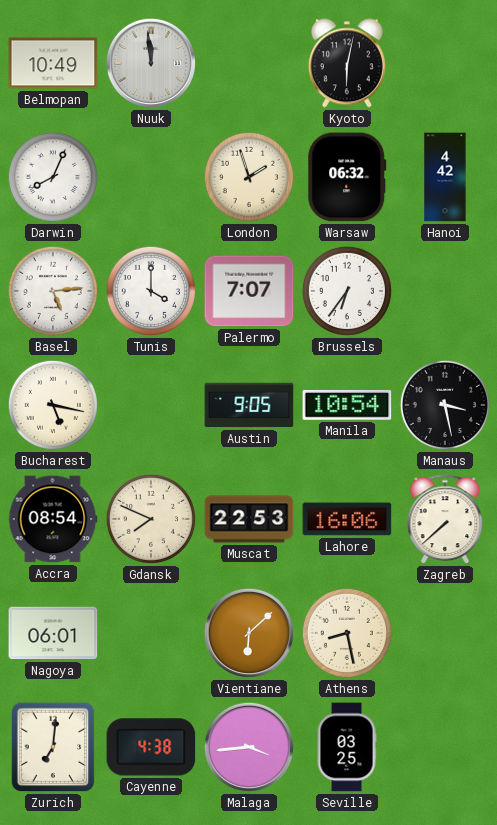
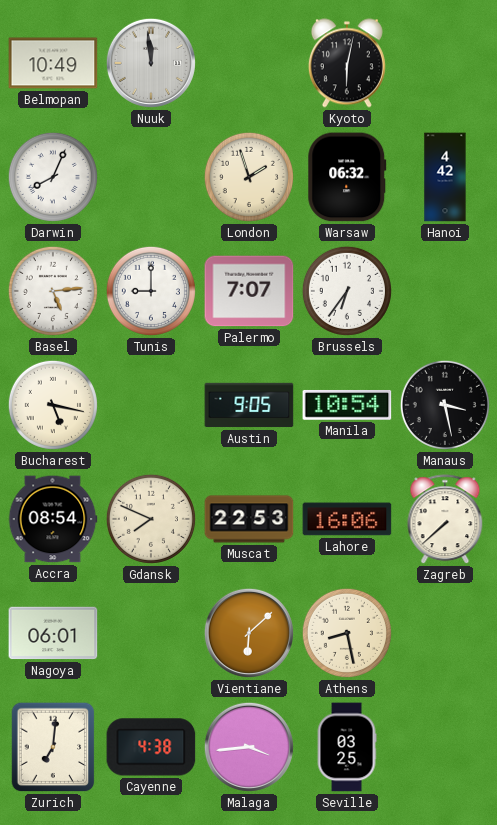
Tunis: 4:00 -> 9:00 (151, 291)
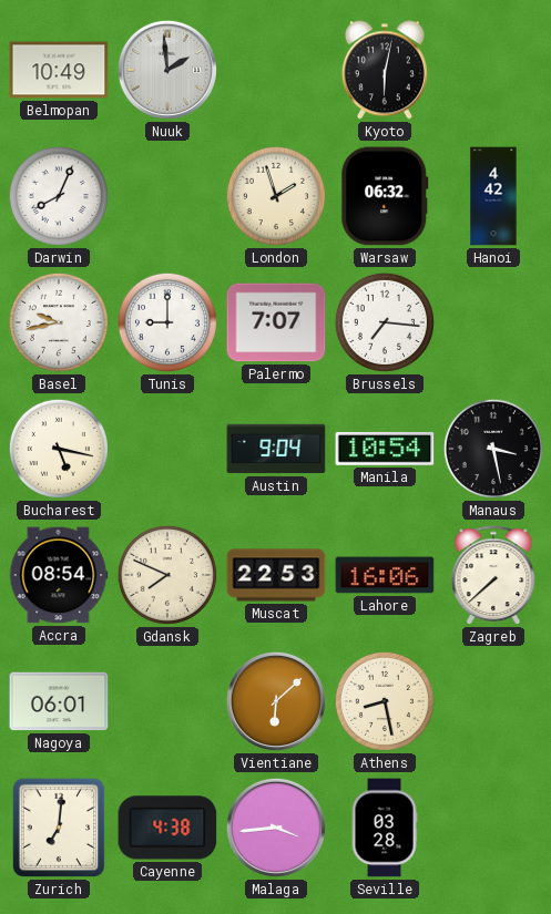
Nuuk: 11:59 -> 1:59 (167, 70)
Basel: 5:14 -> 9:43 (59, 322)
Brussels: 6:36 -> 7:16 (385, 322)
Austin: 9:05 -> 9:04 (276, 449)
Seville: 03:25 -> 03:28 (385, 828)
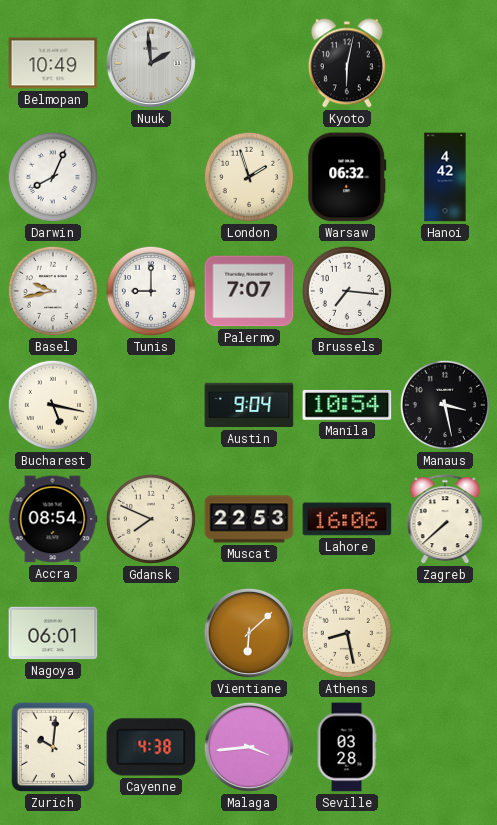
Zurich: 7:01 -> 10:01 (53, 747)
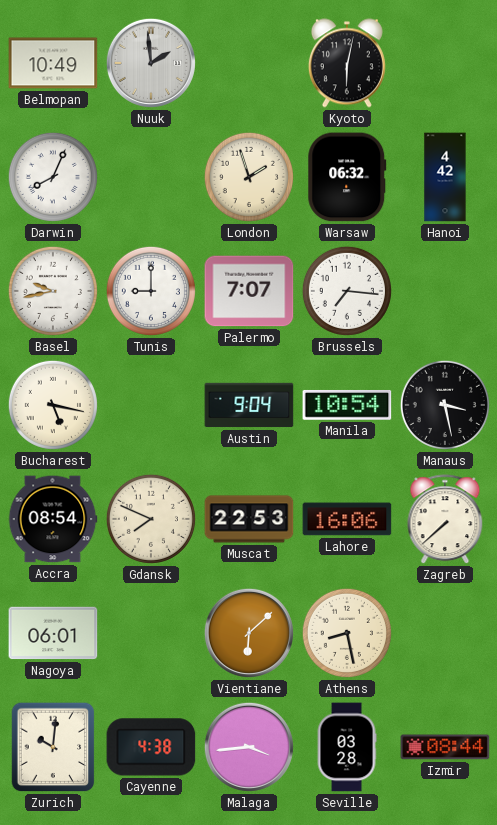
Izmir: none -> 08:44 (445, 747)
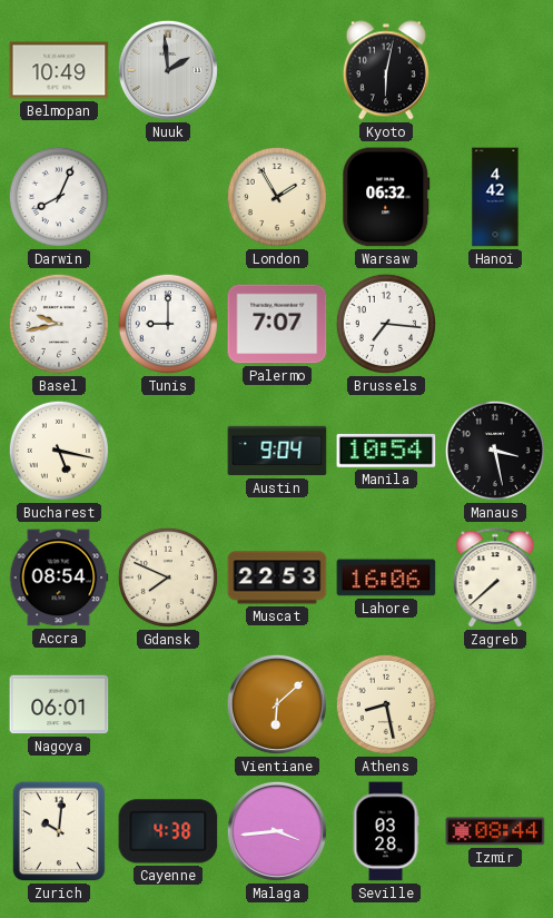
London: 1:57 -> 1:55 (277, 197)
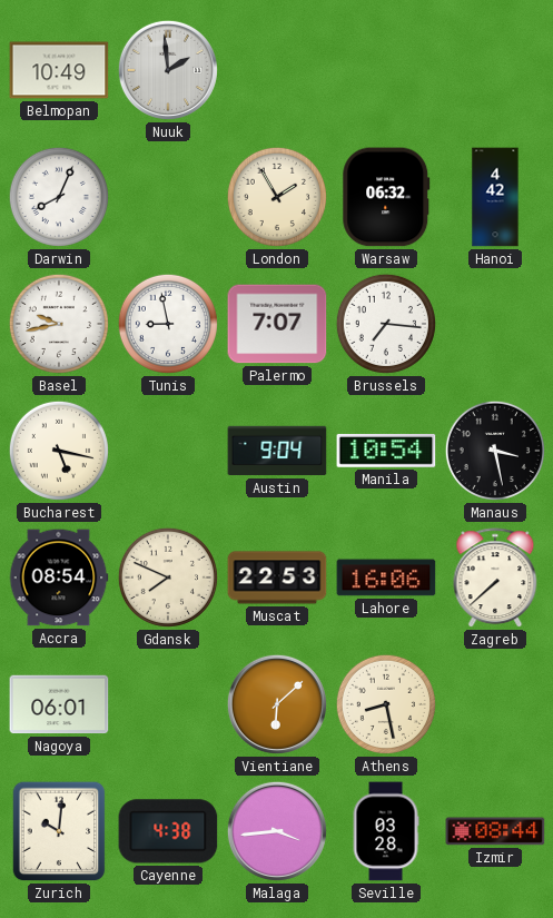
Kyoto: 6:02 -> none (386, 70)
Tunis: 9:00 -> 8:58 (168, 324)
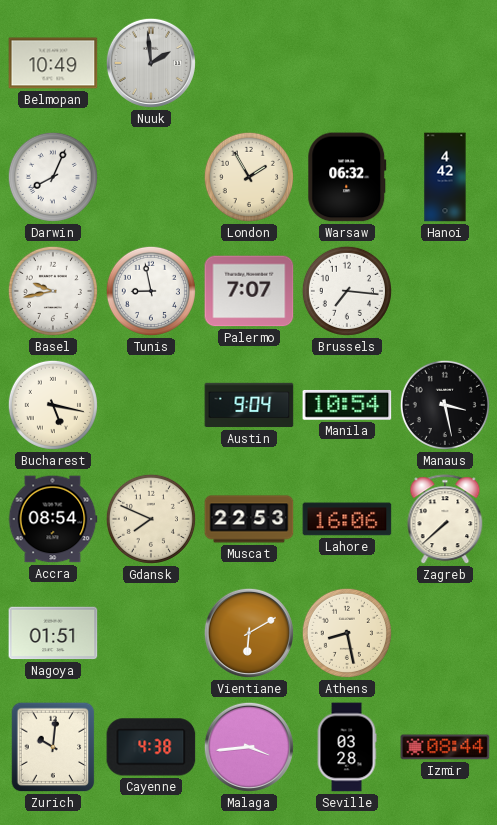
Nagoya: 06:01 -> 01:51 (53, 633)
Vientiane: 6:08 -> 6:10 (249, 633)
